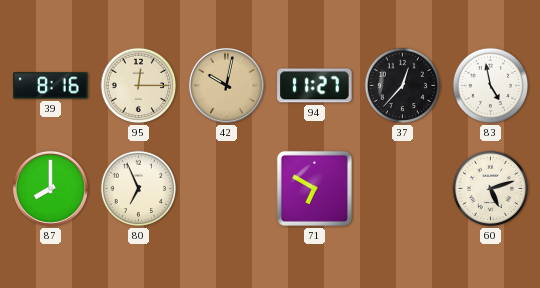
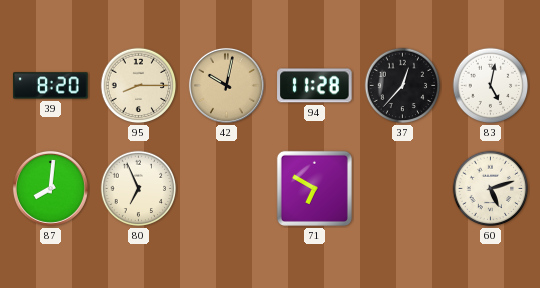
39: 8:16 -> 8:20 (51, 86)
95: 12:15 -> 8:15 (139, 86)
94: 11:27 -> 11:28 (315, 86)
83: 4:58 -> 5:02 (491, 86)
87: 8:00 -> 8:01 (50, 188)
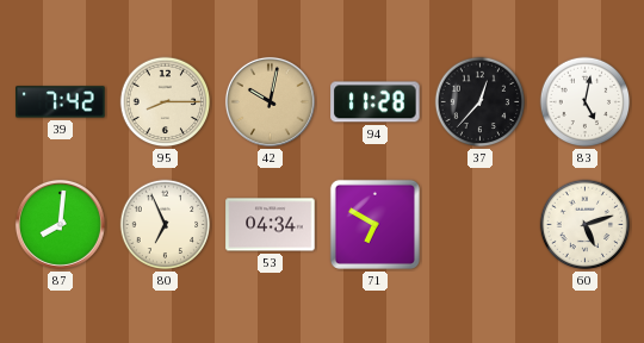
39: 8:20 -> 7:42 (61, 102)
53: none -> 04:34 (271, 225)
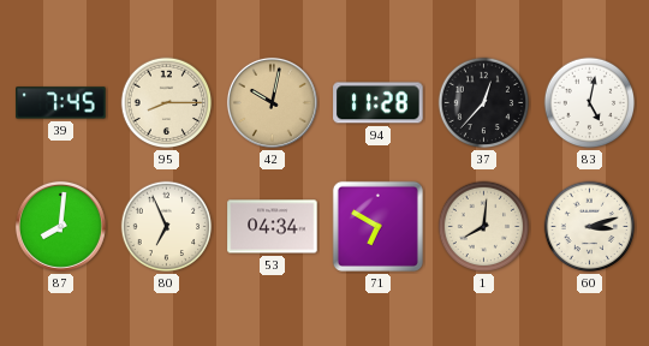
39: 7:42 -> 7:45 (61, 103)
1: none -> 8:01 (484, 227)
60: 5:12 -> 3:12 (590, 227)
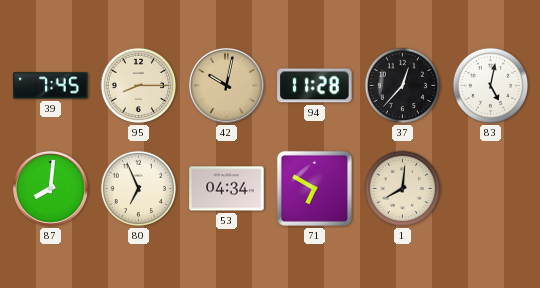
60: 3:12 -> none (590, 227)
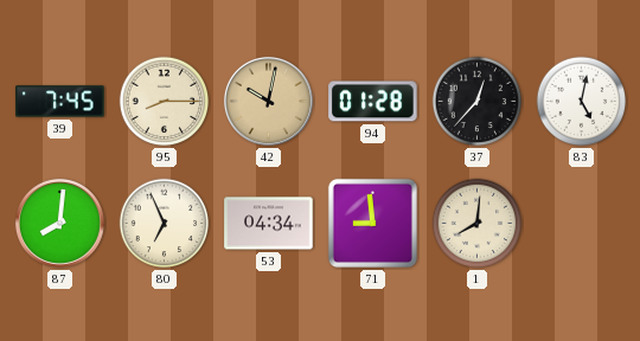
94: 11:28 -> 01:28 (373, 102)
71: 6:50 -> 8:59 (372, 223)
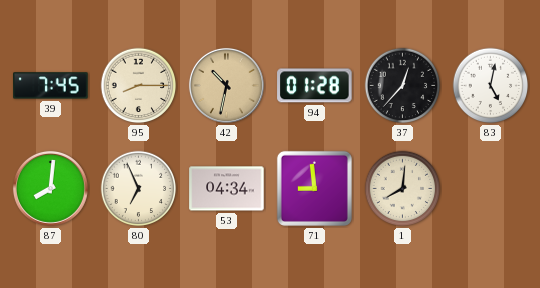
42: 10:02 -> 10:32 (226, 85)
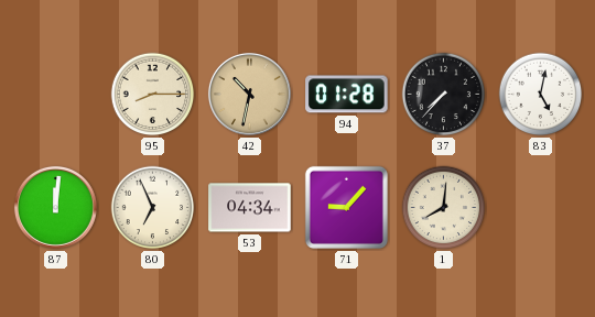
39: 7:45 -> none (51, 86)
37: 12:37 -> 7:37 (444, 95)
87: 8:01 -> 12:01 (55, 207)
71: 8:59 -> 9:07 (346, 207)
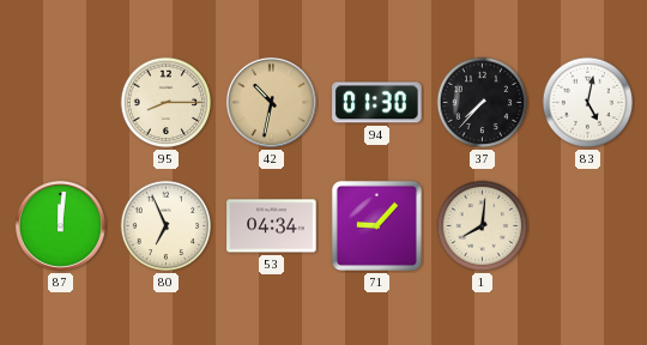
94: 01:28 -> 01:30 (377, 103)
